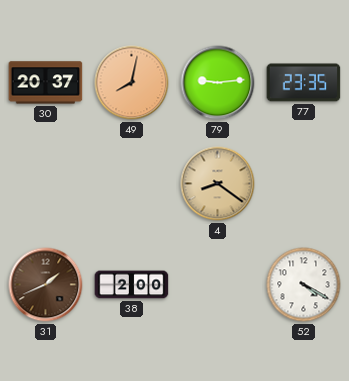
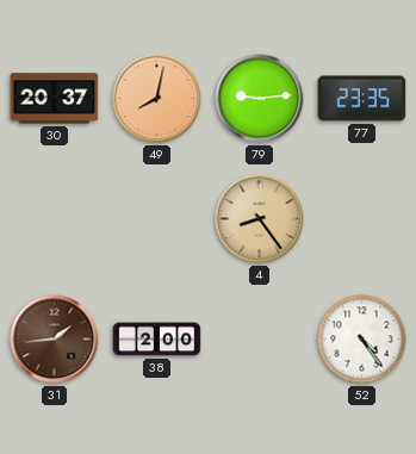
4: 8:21 -> 8:24 (260, 219)
31: 1:41 -> 1:44 (55, 340)
52: 4:20 -> 4:24 (362, 340)
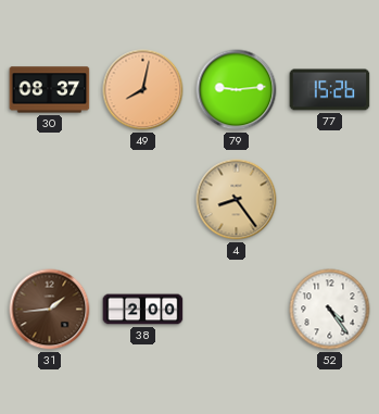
30: 20:37 -> 08:37 (50, 90)
77: 23:35 -> 15:26 (330, 90)
